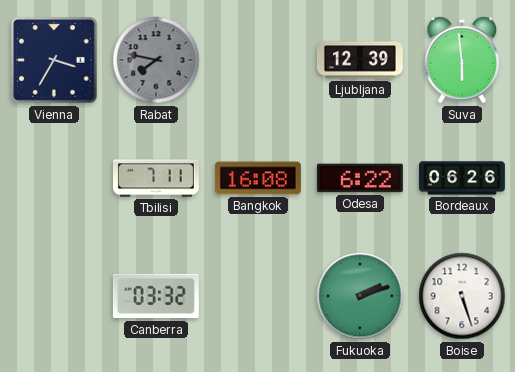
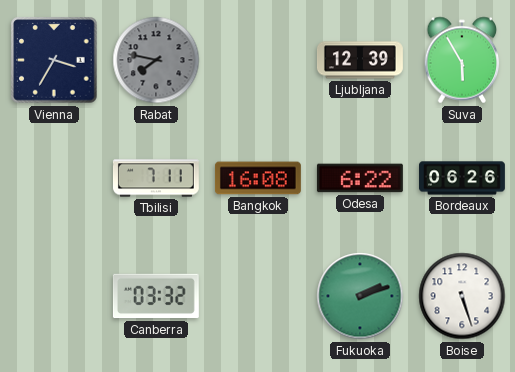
Suva: 5:59 -> 5:55 (462, 60)
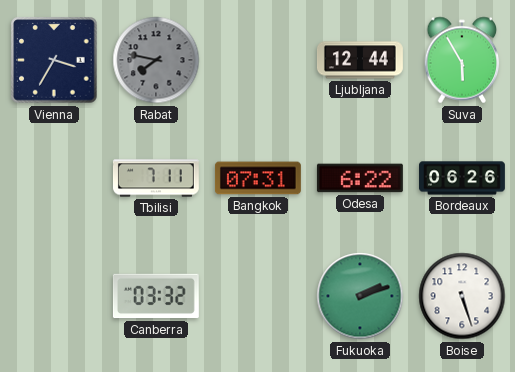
Ljubljana: 12:39 -> 12:44 (360, 60)
Bangkok: 16:08 -> 07:31 (258, 178)
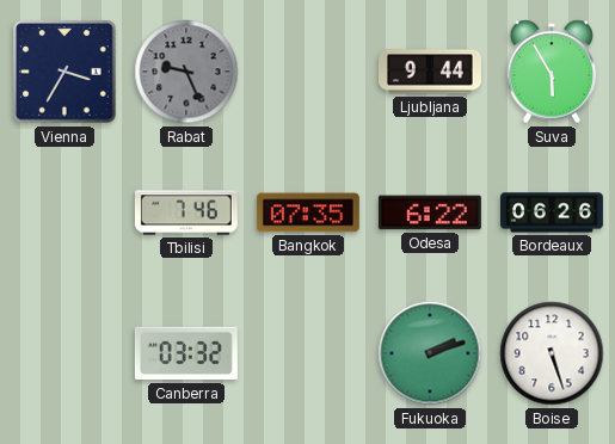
Rabat: 7:47 -> 9:26 (186, 72)
Ljubljana: 12:44 -> 9:44 (430, 72)
Tbilisi: 7:11 -> 7:46 (186, 212)
Bangkok: 07:31 -> 07:35 (308, 212)
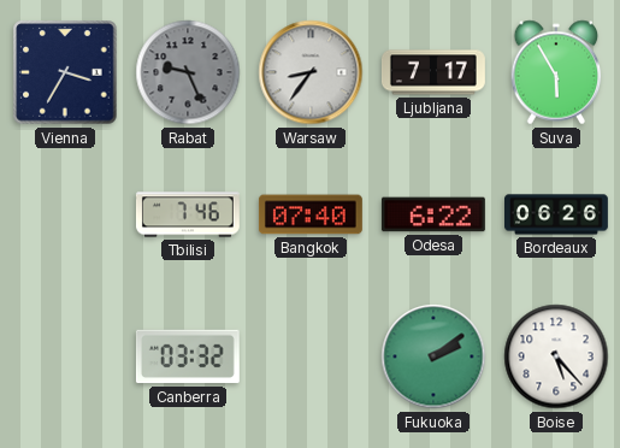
Warsaw: none -> 8:36 (311, 72)
Ljubljana: 9:44 -> 7:17 (433, 72)
Bangkok: 07:35 -> 07:40 (311, 214)
Fukuoka: 2:12 -> 2:09 (433, 356)
Boise: 5:27 -> 5:23 (556, 356)
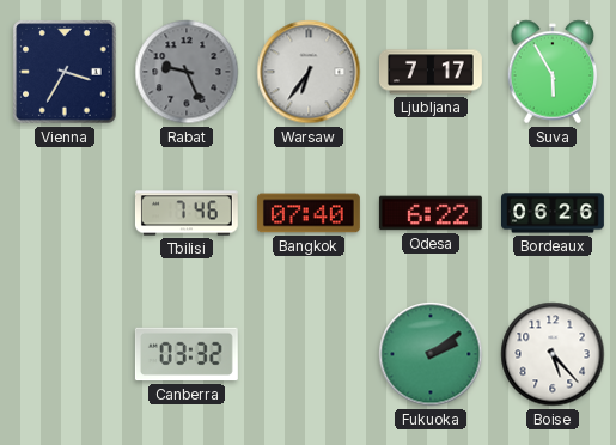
Warsaw: 8:36 -> 6:36 (309, 72)
